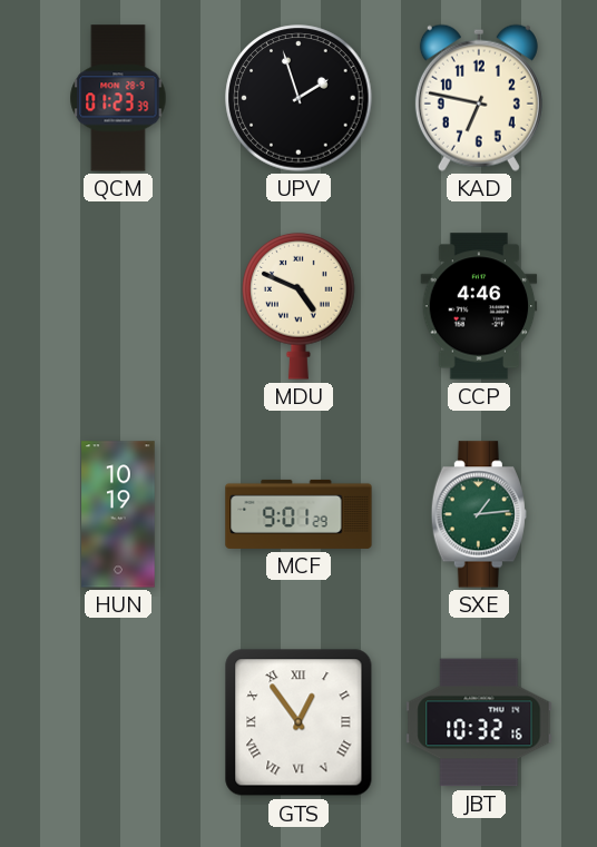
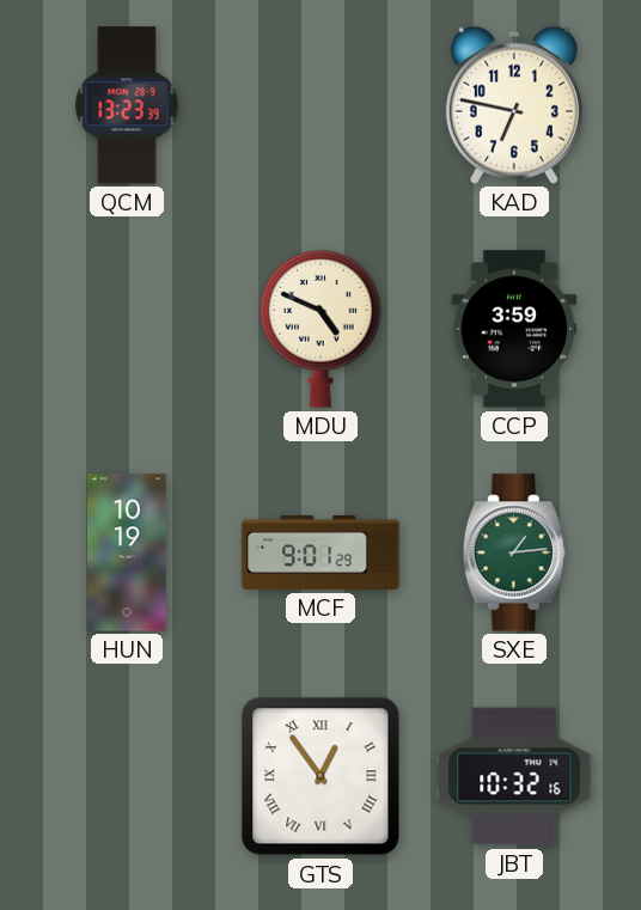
QCM: 01:23 -> 13:23 (127, 105)
UPV: 1:57 -> none (298, 98)
CCP: 4:46 -> 3:59 (514, 329)
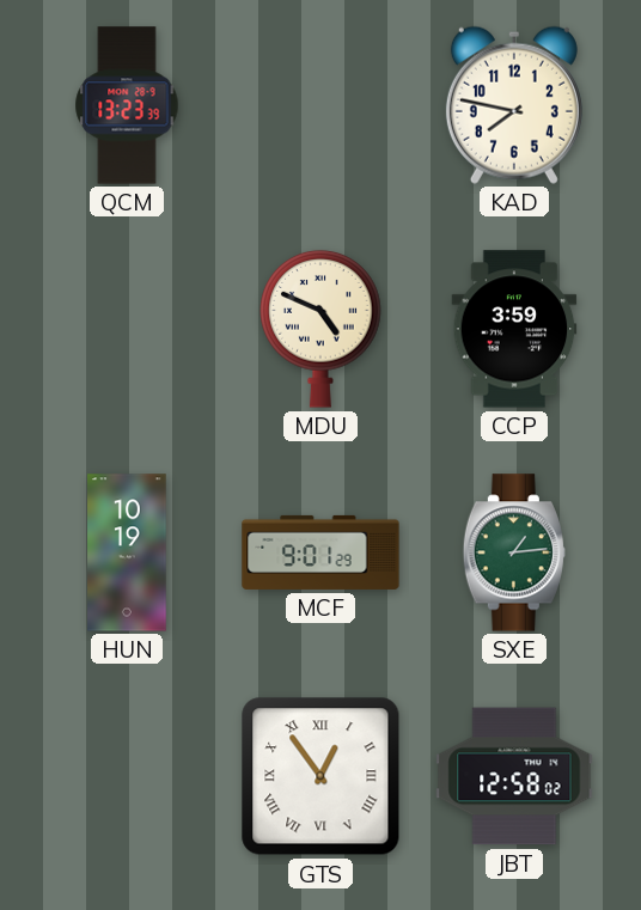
KAD: 6:47 -> 7:47 (514, 105)
JBT: 10:32 -> 12:58 (514, 776)
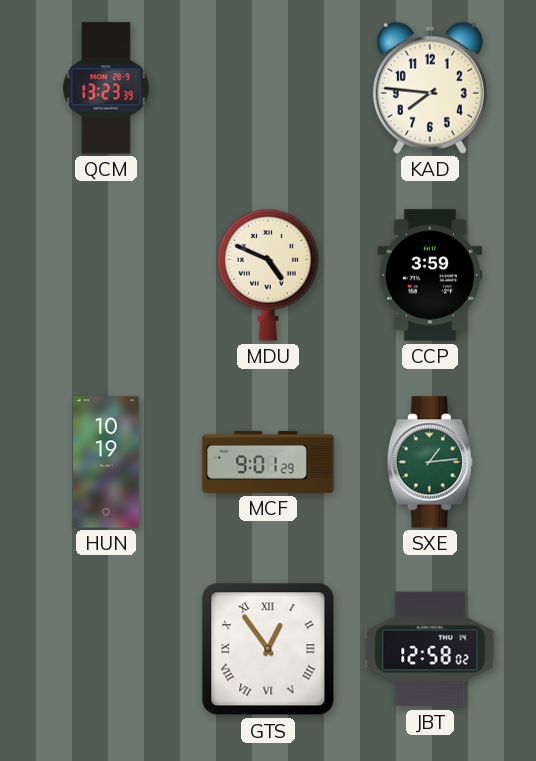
KAD: 7:47 -> 7:46 (430, 88)
